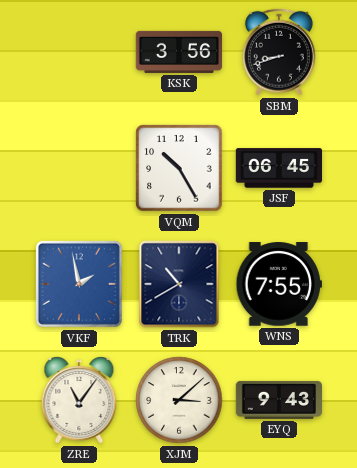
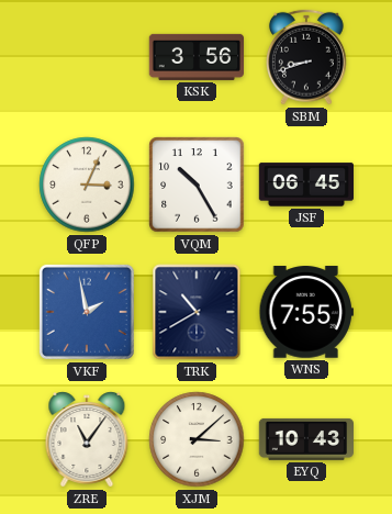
QFP: none -> 3:04 (87, 185)
EYQ: 9:43 -> 10:43 (305, 439)
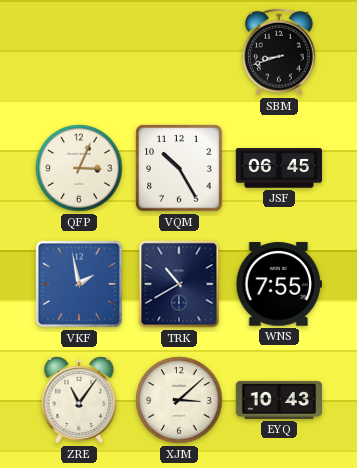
KSK: 3:56 -> none (195, 57)
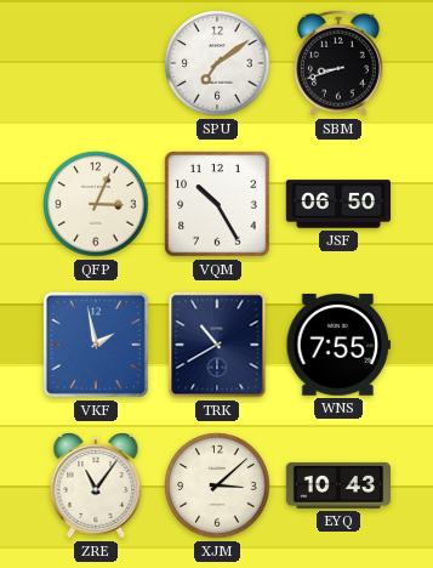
SPU: none -> 7:09 (217, 63)
JSF: 06:45 -> 06:50 (337, 204)
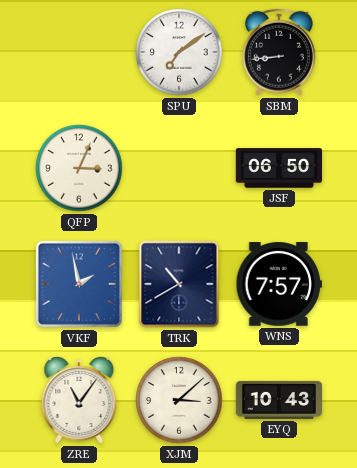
SBM: 8:42 -> 8:44 (279, 52)
VQM: 10:25 -> none (217, 204)
WNS: 7:55 -> 7:57 (279, 284)
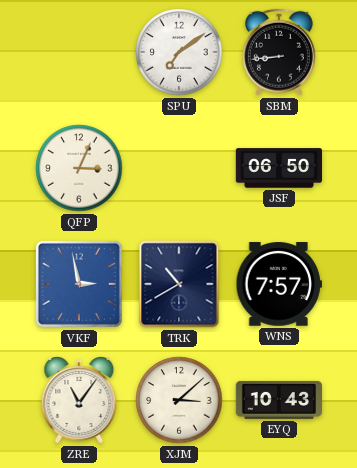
VKF: 1:58 -> 2:58 (79, 284)
